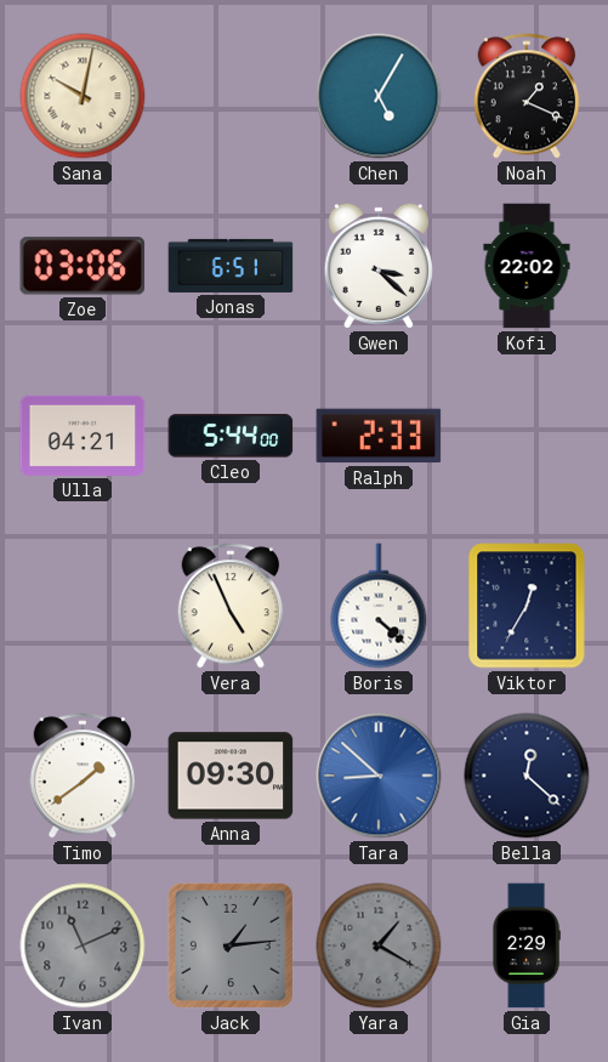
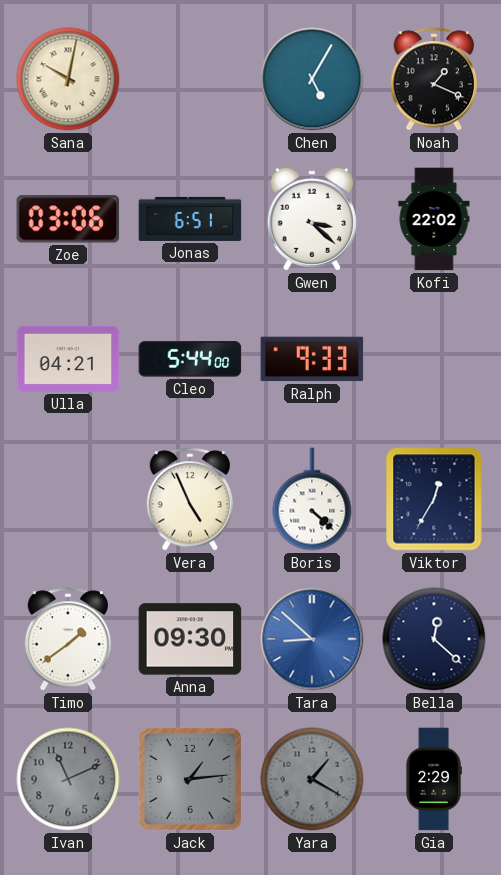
Ralph: 2:33 -> 9:33 (312, 359)
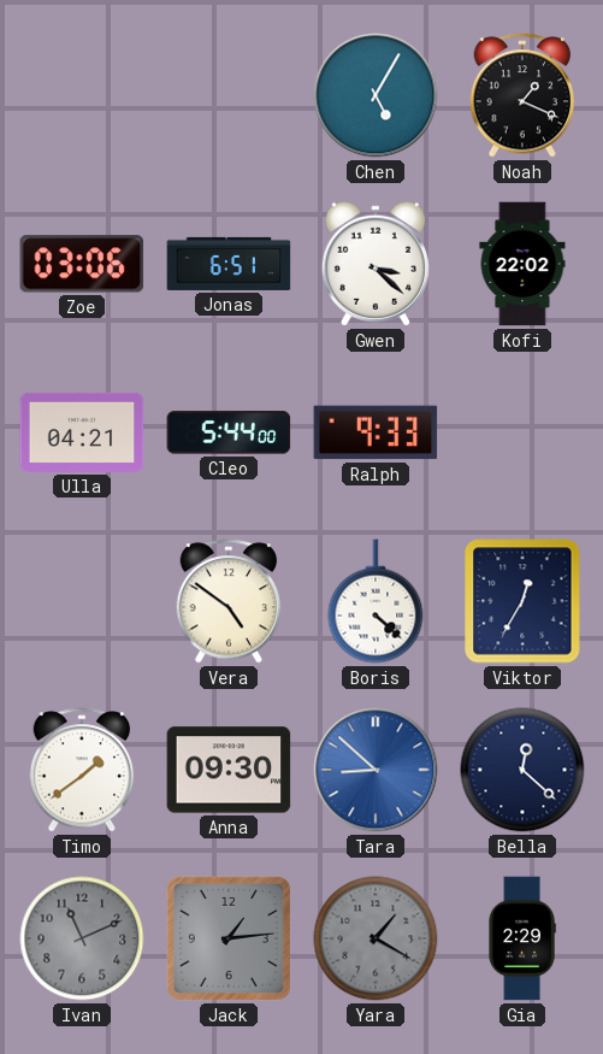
Sana: 10:02 -> none (68, 79)
Vera: 4:56 -> 4:51 (229, 601)
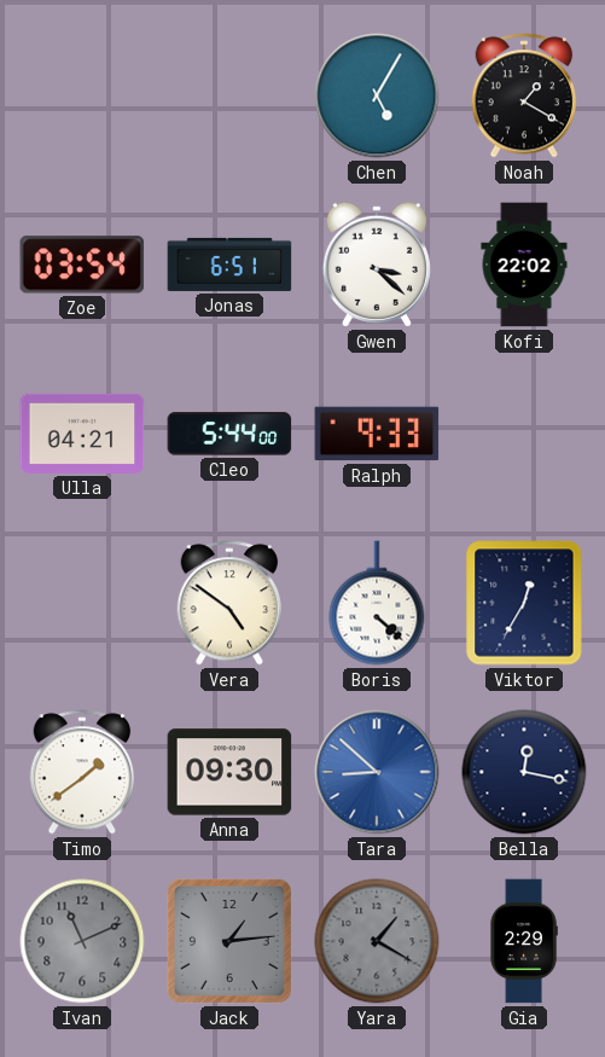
Noah: 1:19 -> 1:20 (524, 95)
Zoe: 03:06 -> 03:54 (82, 265)
Bella: 12:22 -> 12:17 (524, 772)
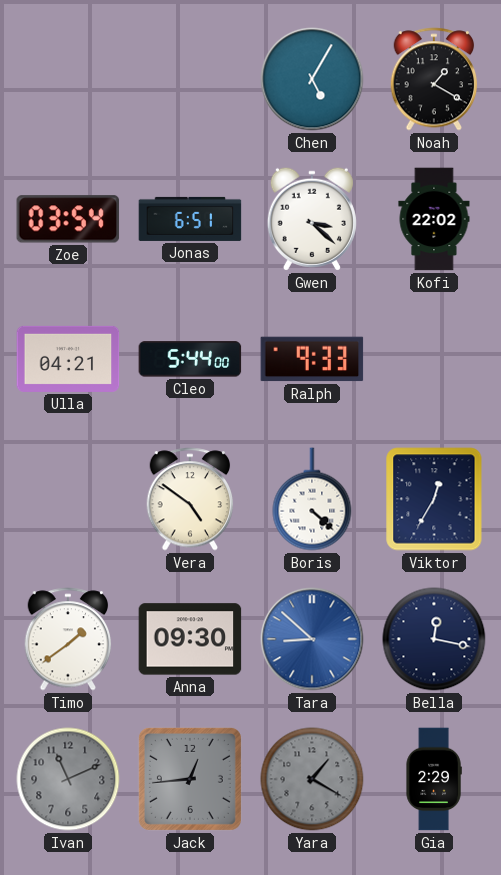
Jack: 1:14 -> 12:44 (190, 779)
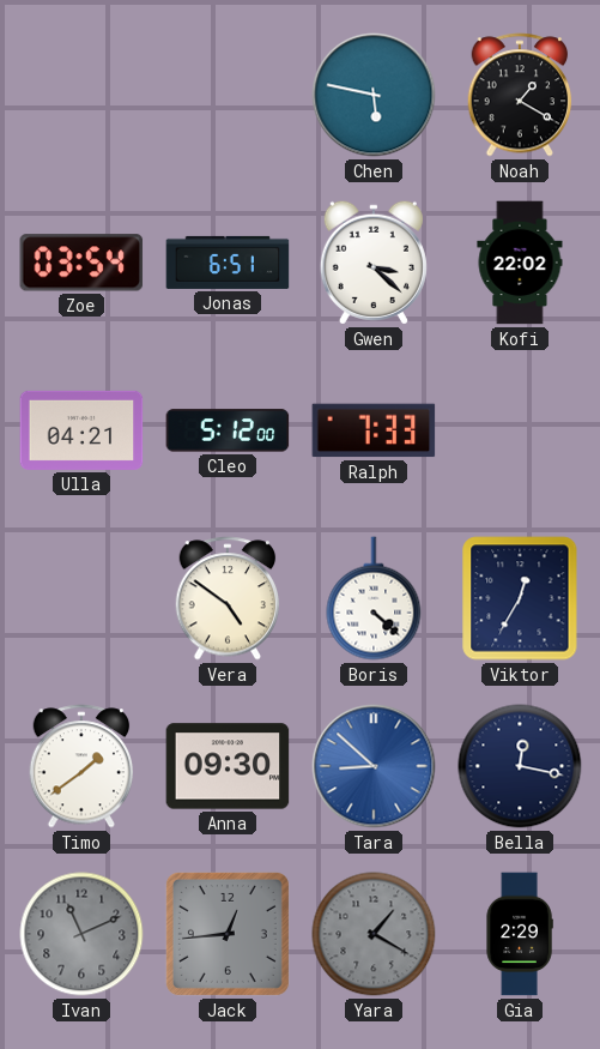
Chen: 5:05 -> 5:47 (374, 95)
Cleo: 5:44 -> 5:12 (228, 430)
Ralph: 9:33 -> 7:33 (374, 430)
